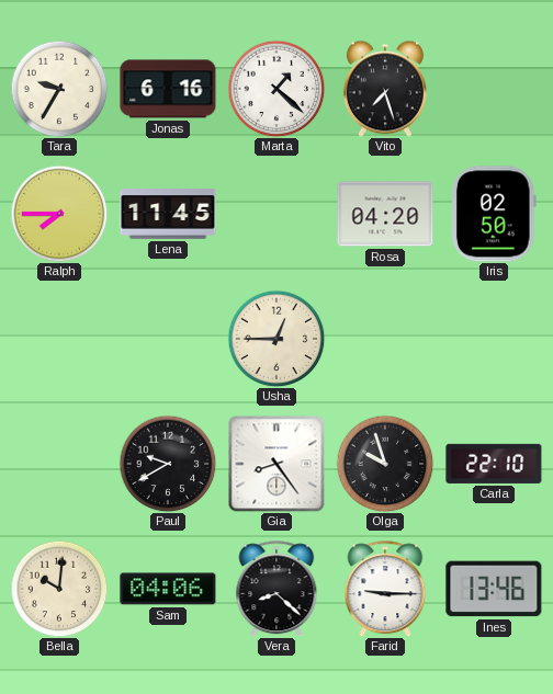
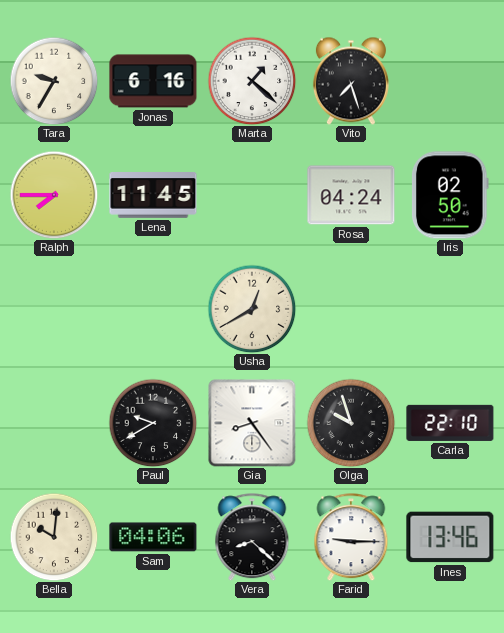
Rosa: 04:20 -> 04:24 (351, 195)
Usha: 12:45 -> 12:40 (252, 309)
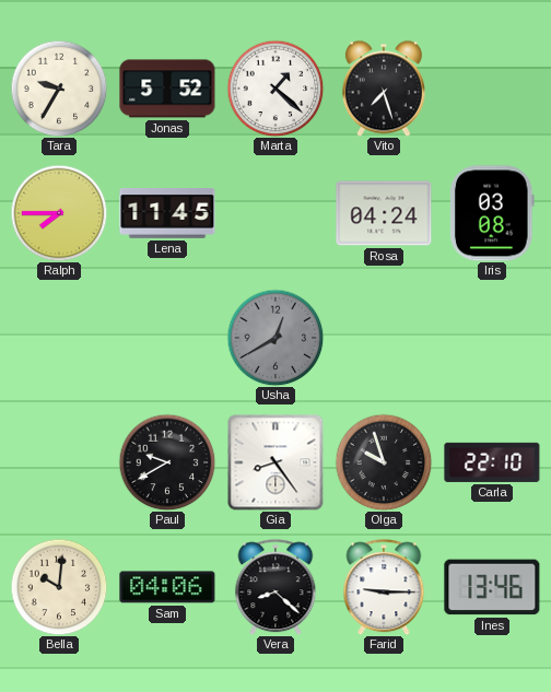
Jonas: 6:16 -> 5:52 (167, 89)
Iris: 02:50 -> 03:08 (493, 213)
Usha dial: cream -> grey (275, 338)
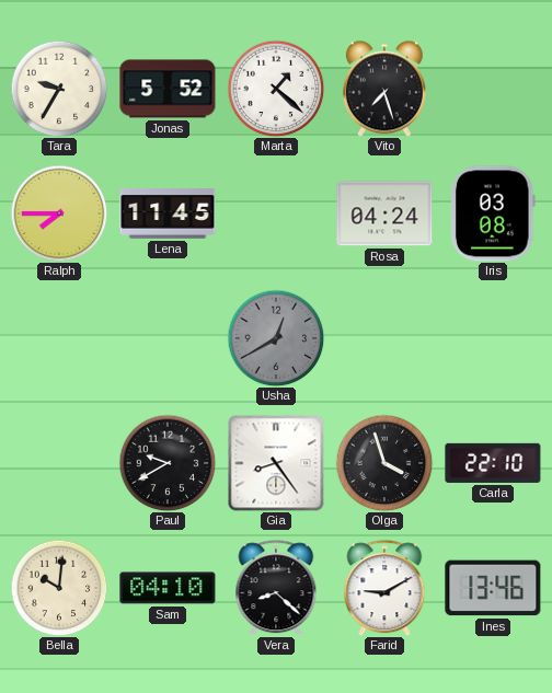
Olga: 9:57 -> 3:57 (384, 463)
Sam: 04:06 -> 04:10 (168, 588)
Farid: 9:15 -> 9:10 (384, 588)
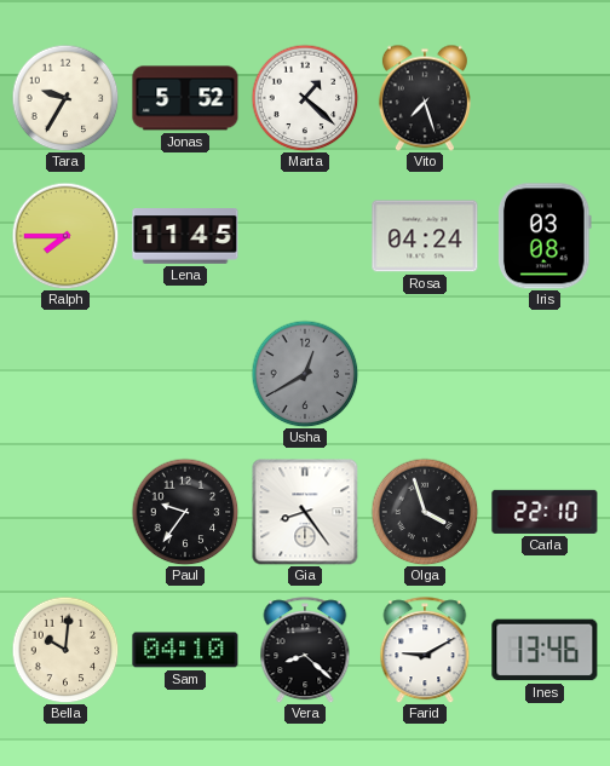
Paul: 9:40 -> 9:36 (185, 512)
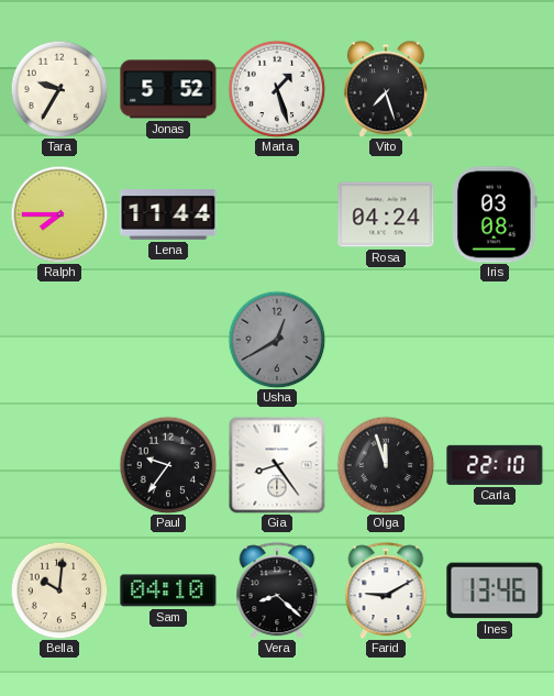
Marta: 1:22 -> 1:27 (277, 89)
Lena: 11:45 -> 11:44 (168, 216)
Olga: 3:57 -> 11:57 (386, 465)
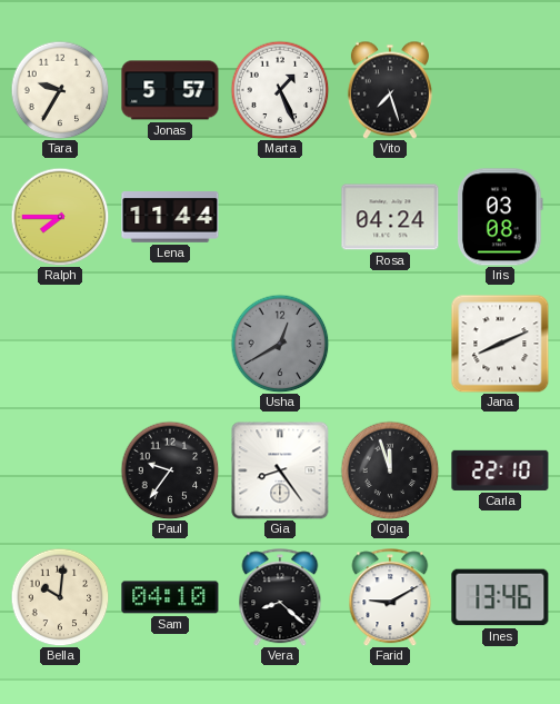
Jonas: 5:52 -> 5:57 (170, 90)
Marta: 1:27 -> 1:26 (280, 90)
Jana: none -> 8:11 (500, 344)
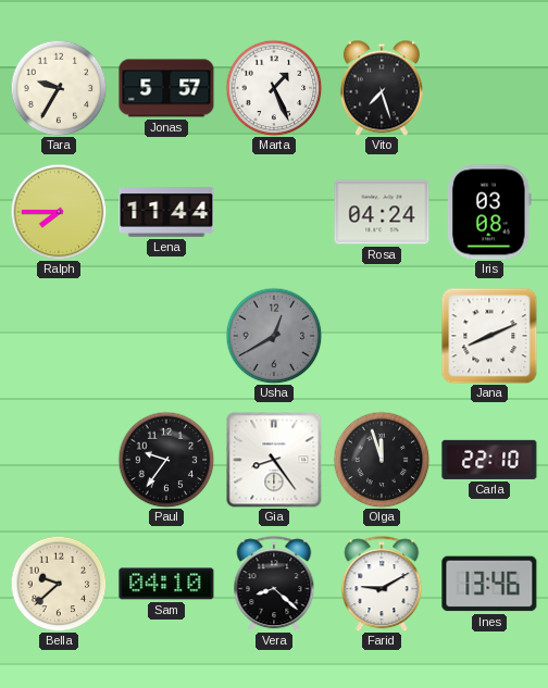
Bella: 10:01 -> 9:38 (59, 584)
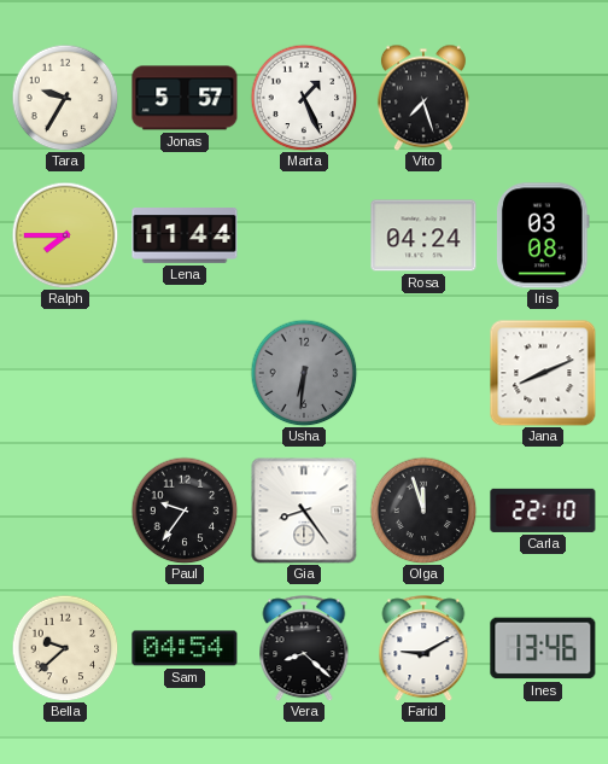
Usha: 12:40 -> 6:31 (304, 373)
Sam: 04:10 -> 04:54 (185, 648)
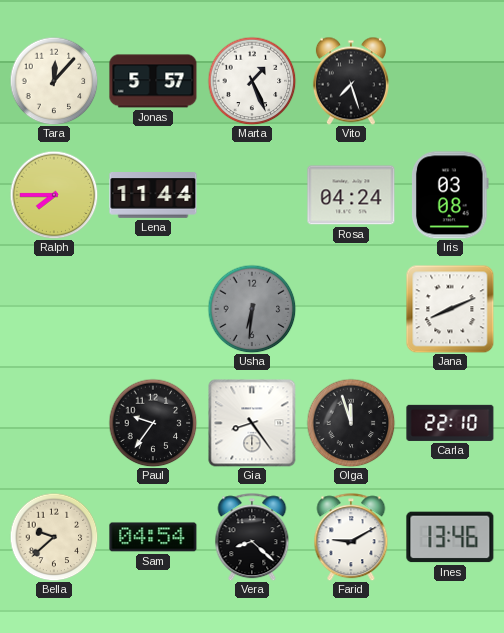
Tara: 9:35 -> 12:07 (54, 81)
